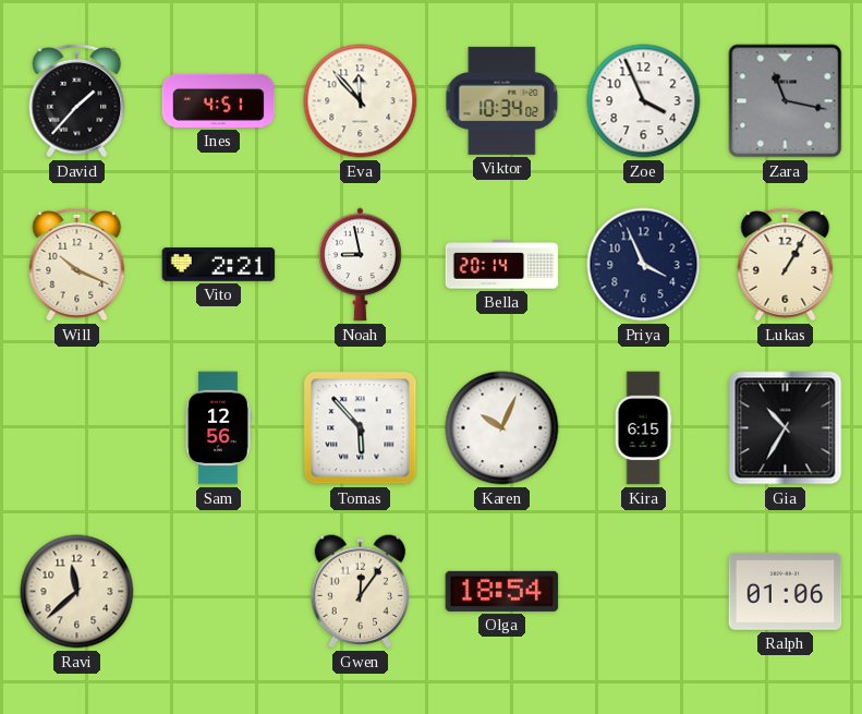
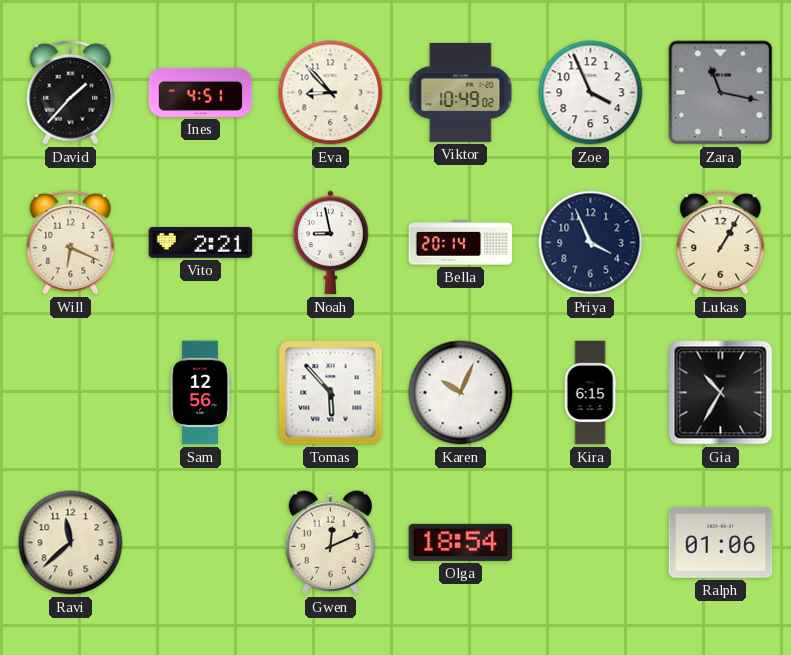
Eva: 11:53 -> 8:53 (331, 93)
Viktor: 10:34 -> 10:49 (461, 92)
Will: 10:19 -> 6:19 (71, 242)
Gwen: 12:06 -> 12:11 (331, 543)
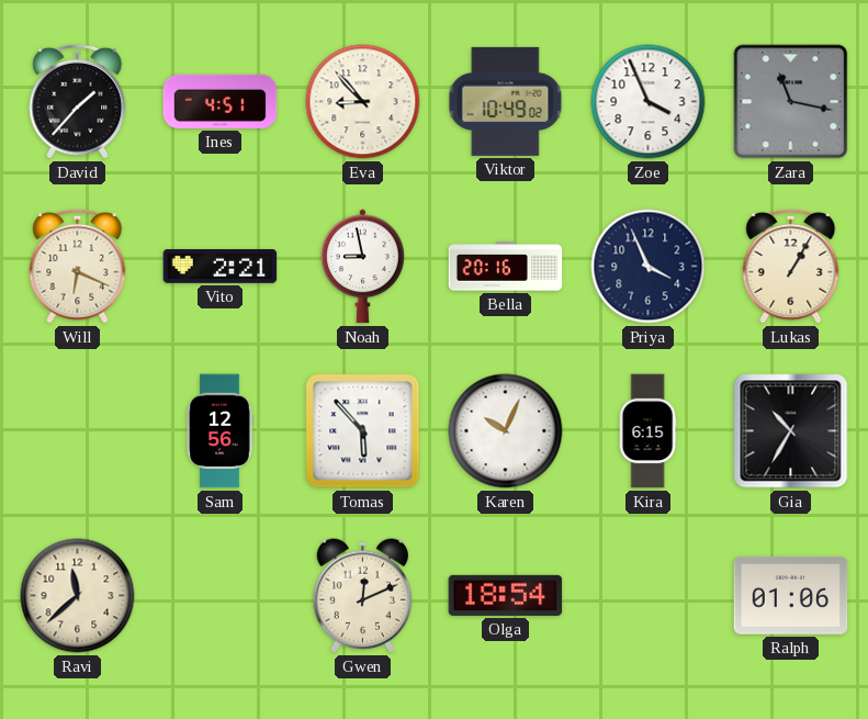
Bella: 20:14 -> 20:16 (506, 267)
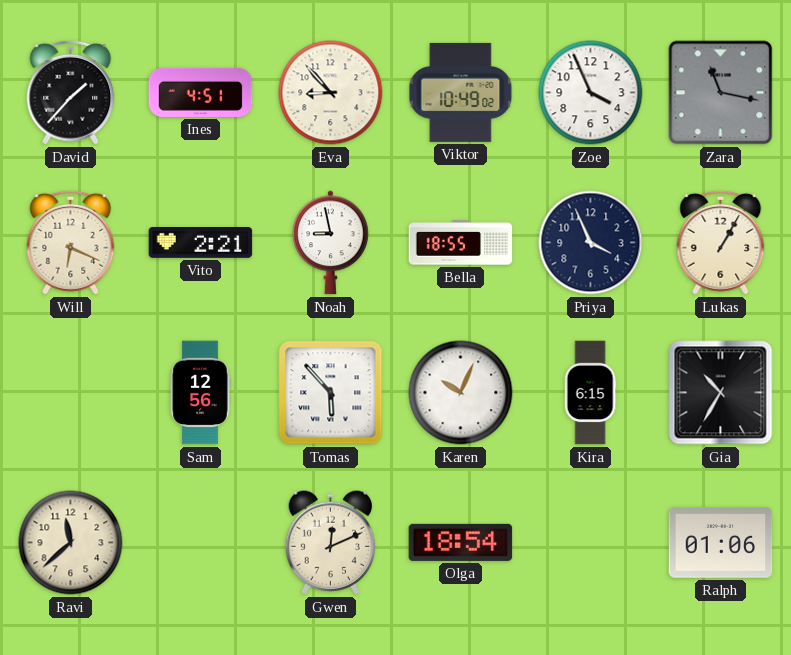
Bella: 20:16 -> 18:55 (461, 243)
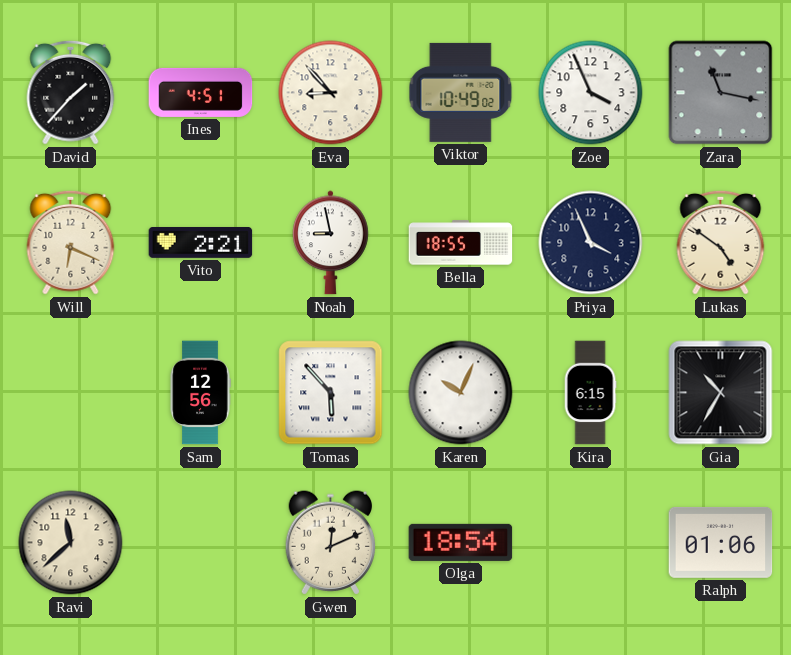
Lukas: 1:05 -> 4:51 (721, 242)
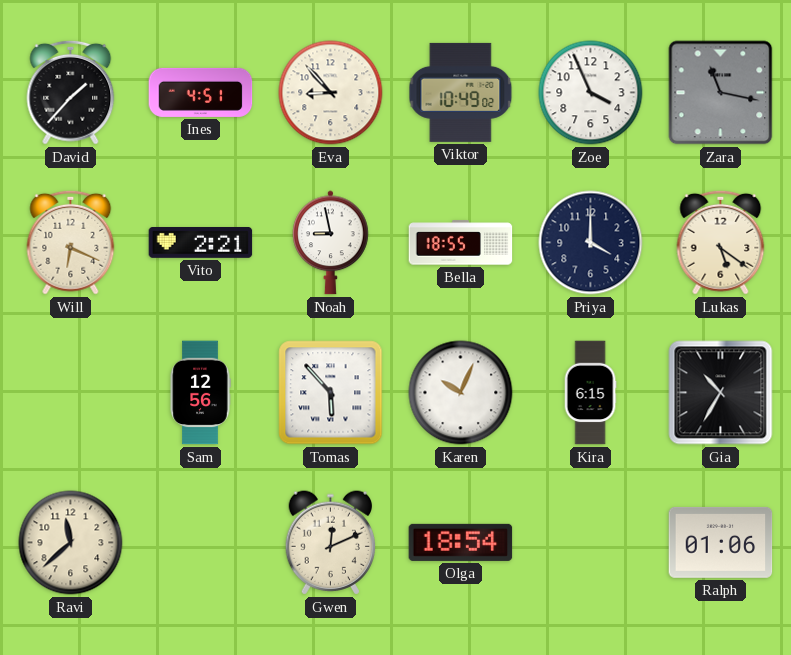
Priya: 3:56 -> 4:00 (591, 243)
Lukas: 4:51 -> 5:21 (721, 242)
